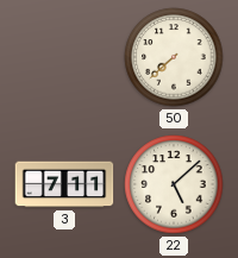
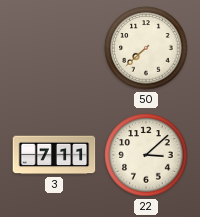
22: 5:08 -> 3:08 (146, 155)
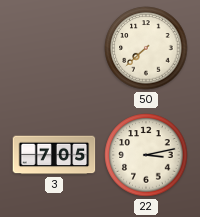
3: 7:11 -> 7:05 (54, 155)
22: 3:08 -> 3:13 (146, 155)
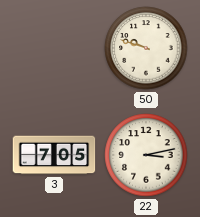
50: 7:38 -> 9:48 (146, 48)
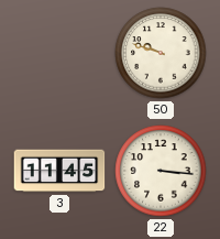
3: 7:05 -> 11:45 (59, 171)
22: 3:13 -> 3:16 (161, 171)
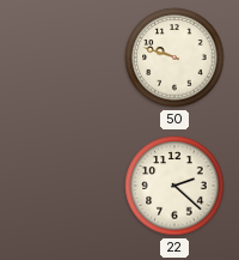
3: 11:45 -> none (59, 171)
22: 3:16 -> 2:22 (174, 186)
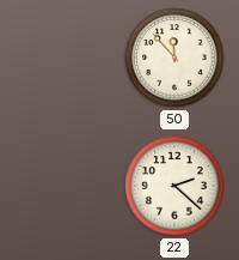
50: 9:48 -> 11:53 (174, 58)
